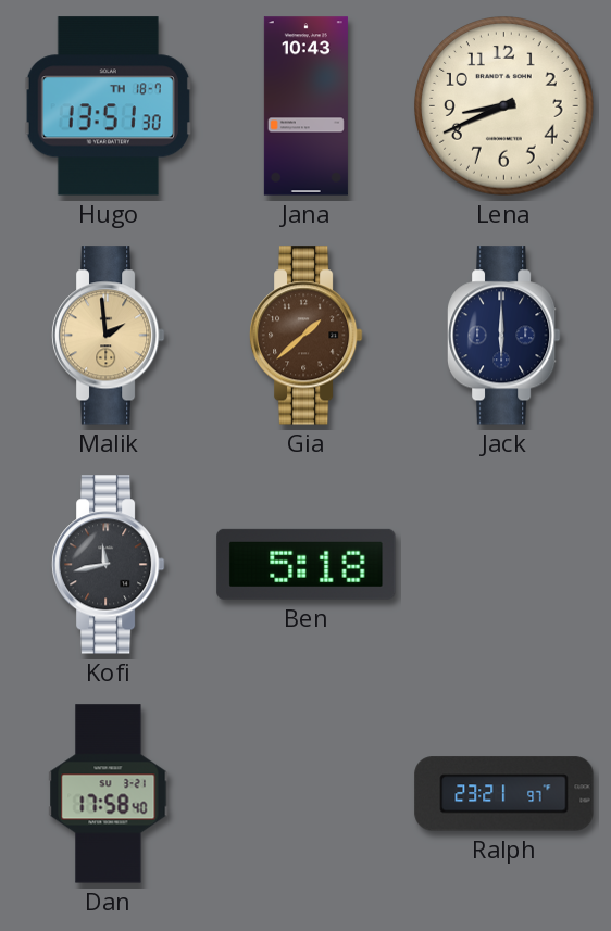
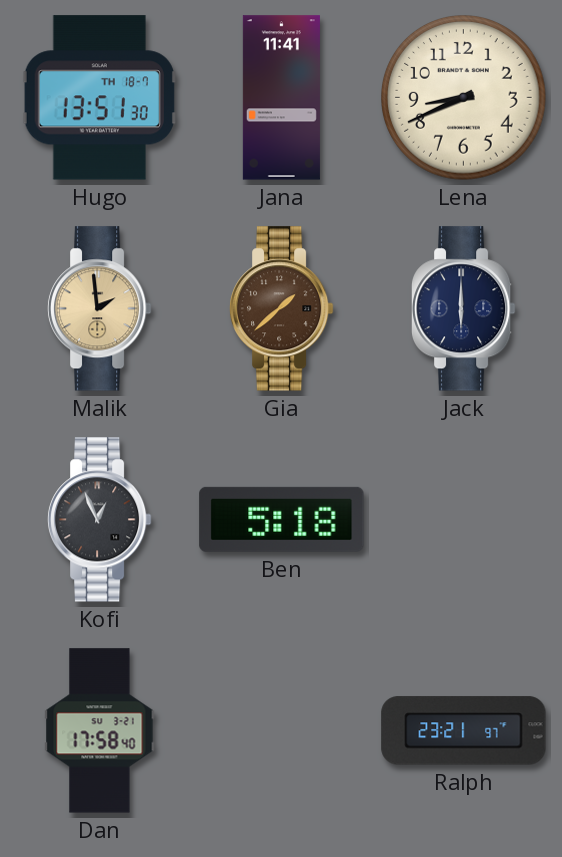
Jana: 10:43 -> 11:41 (281, 98)
Kofi: 11:43 -> 12:56 (99, 520)
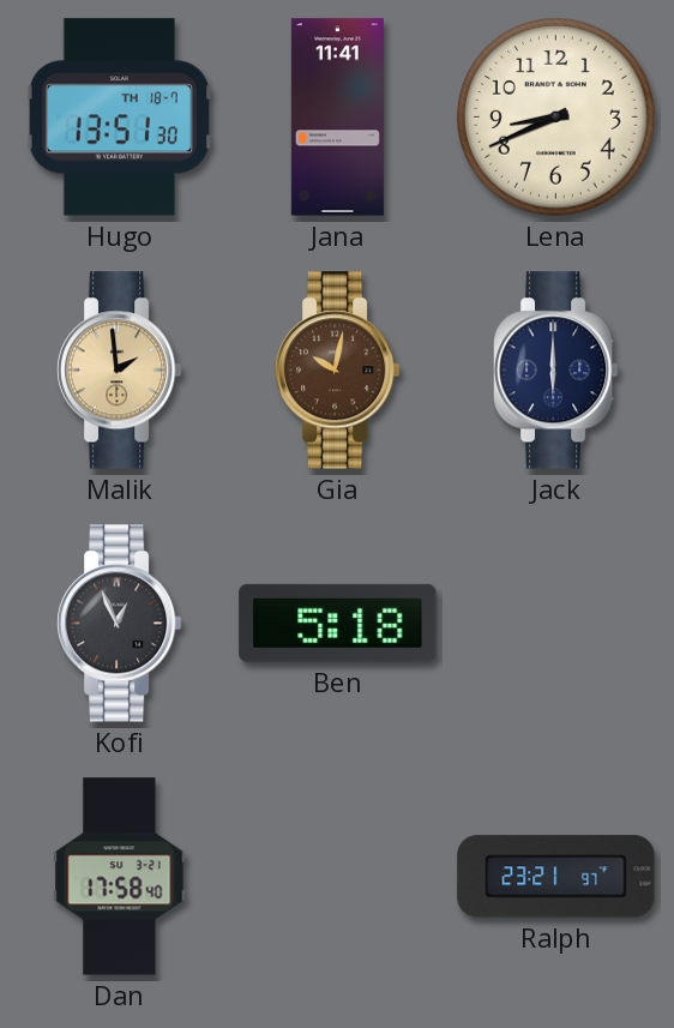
Gia: 1:38 -> 10:02 (337, 371)
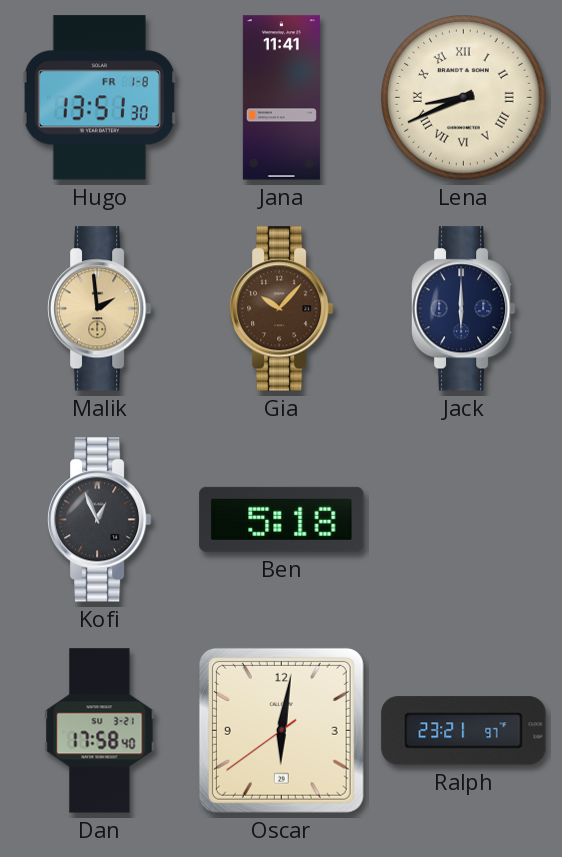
Hugo date: TH 18-7 -> FR 1-8 (99, 98)
Lena numerals: Arabic -> Roman (464, 98)
Gia: 10:02 -> 10:07 (281, 309)
Oscar: none -> 6:01 (281, 730)
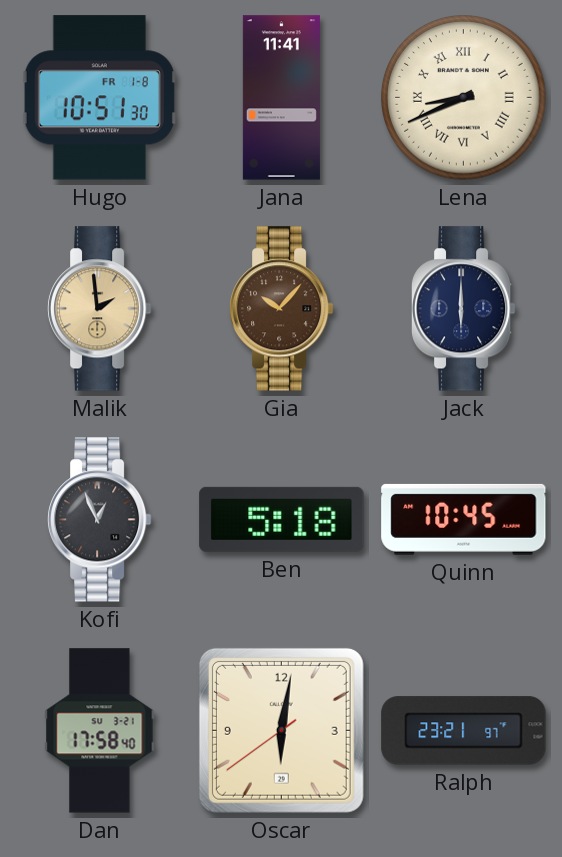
Hugo: 13:51 -> 10:51 (99, 98)
Quinn: none -> 10:45 (464, 519)
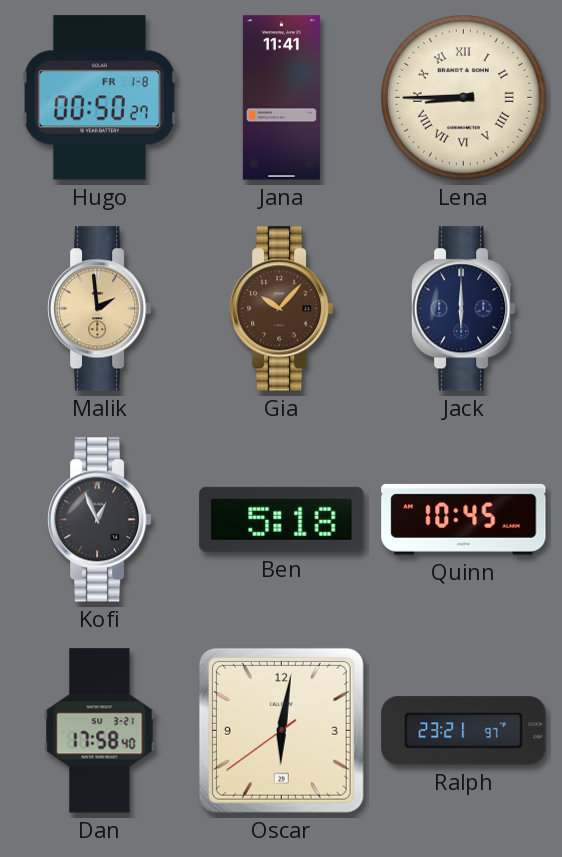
Hugo: 10:51 -> 00:50 (99, 98)
Lena: 8:41 -> 8:45 (464, 98)
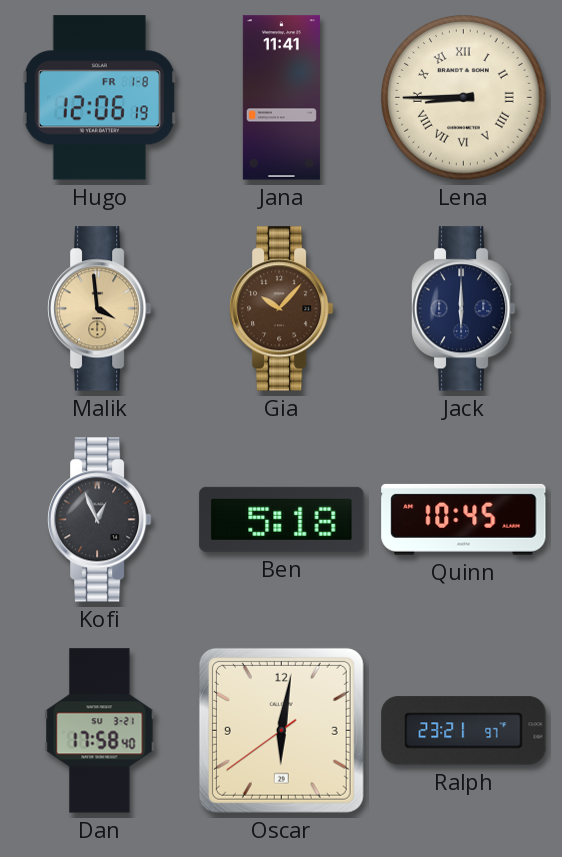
Hugo: 00:50 -> 12:06 (99, 98)
Malik: 1:59 -> 3:59 (99, 309)
